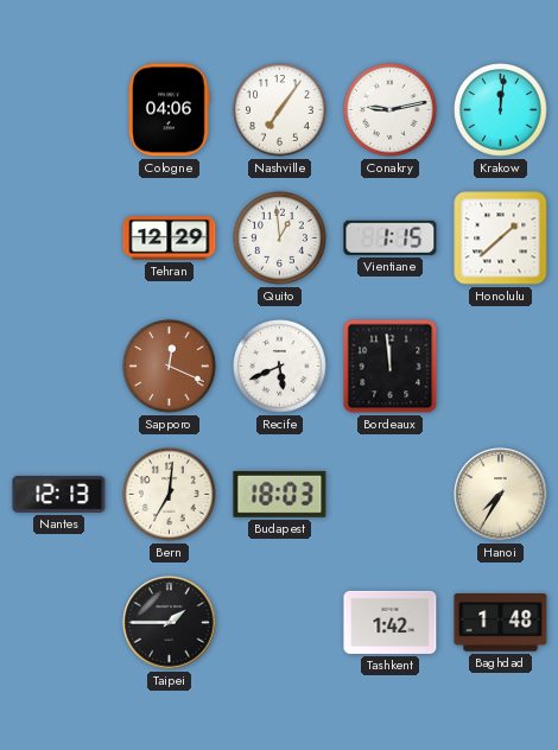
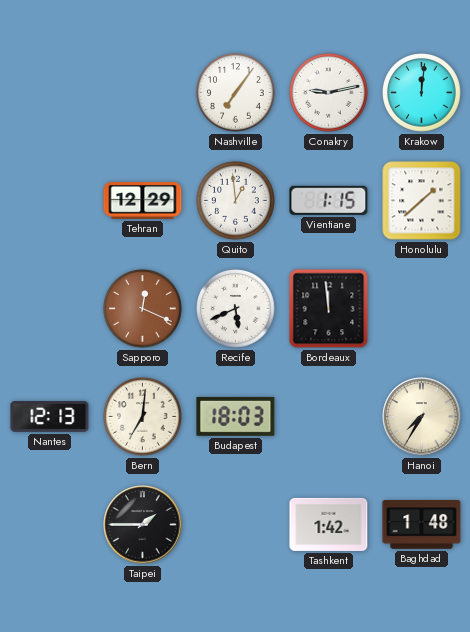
Cologne: 04:06 -> none (169, 110)
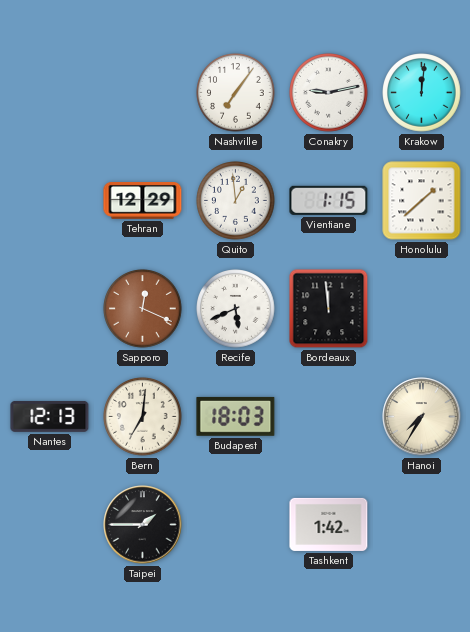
Baghdad: 1:48 -> none (422, 525)
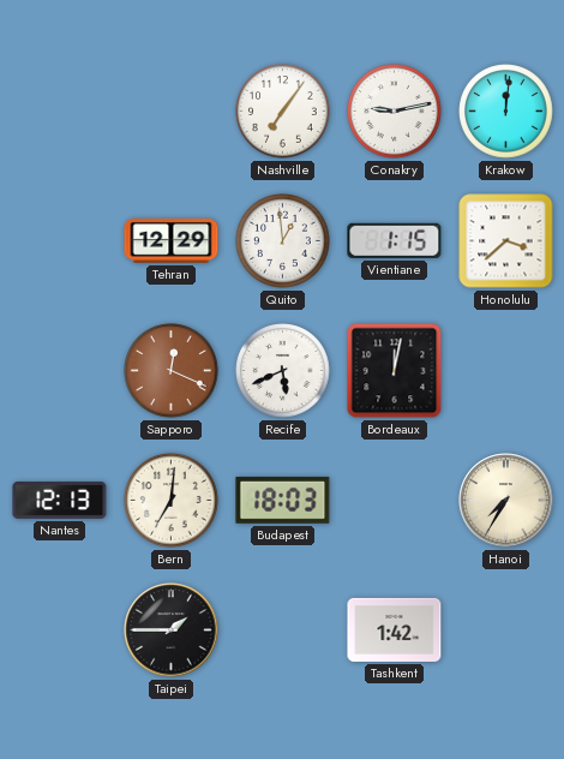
Honolulu: 1:38 -> 3:38 (506, 241)
Bordeaux: 11:59 -> 12:02 (395, 371)
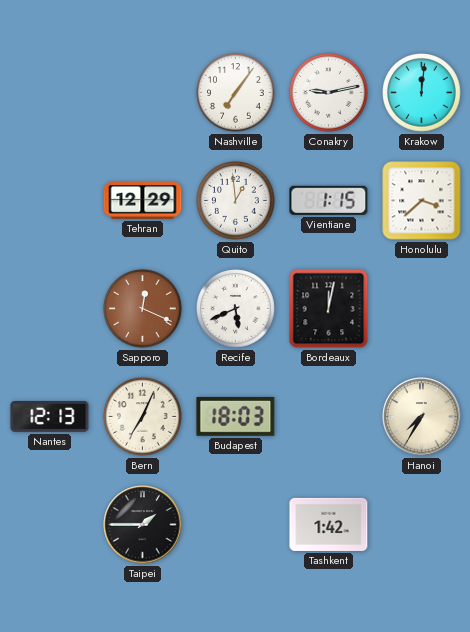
Bern: 7:01 -> 7:04 (143, 417)
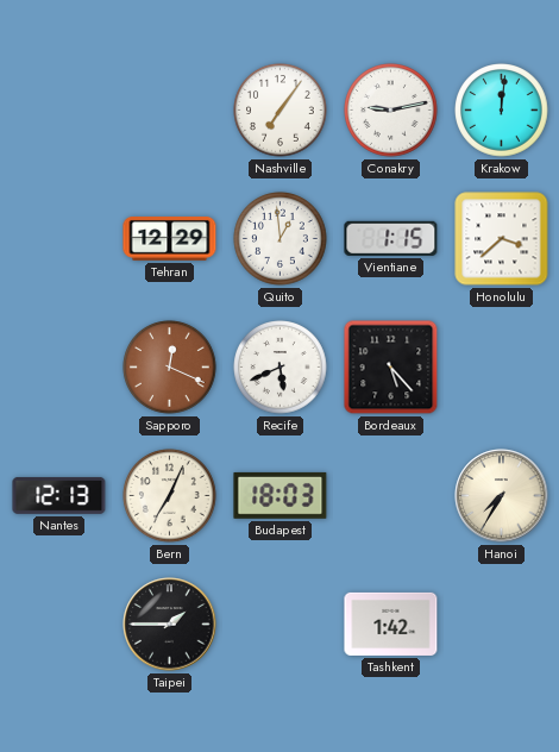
Bordeaux: 12:02 -> 5:23 (391, 368)
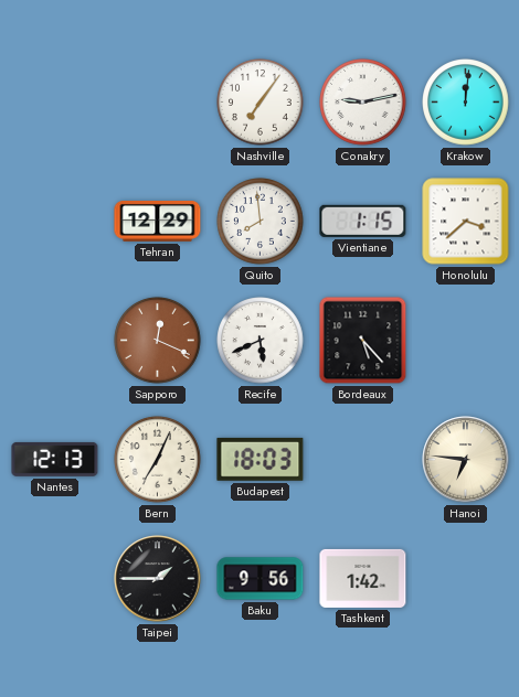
Quito: 12:59 -> 7:59 (261, 222)
Hanoi: 7:35 -> 6:46 (466, 460)
Baku: none -> 9:56 (261, 579)
